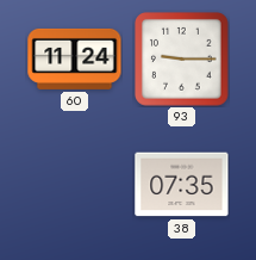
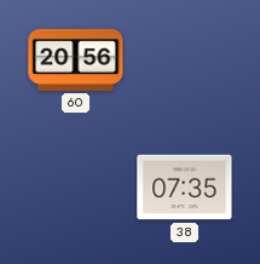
60: 11:24 -> 20:56 (76, 59)
93: 9:15 -> none (182, 60)
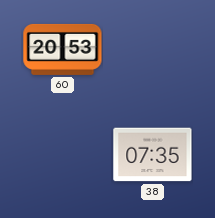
60: 20:56 -> 20:53 (63, 49)
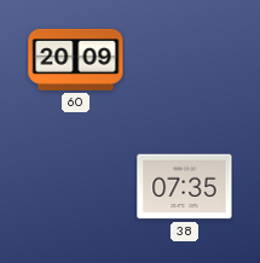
60: 20:53 -> 20:09 (76, 59)
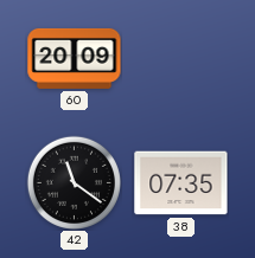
42: none -> 11:21 (74, 182)
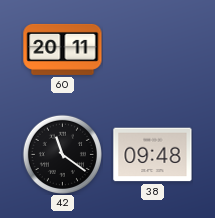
60: 20:09 -> 20:11 (63, 49)
38: 07:35 -> 09:48 (153, 155)
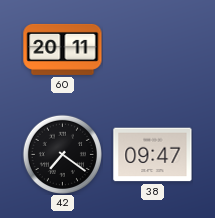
42: 11:21 -> 7:21 (62, 154)
38: 09:48 -> 09:47 (153, 155)
